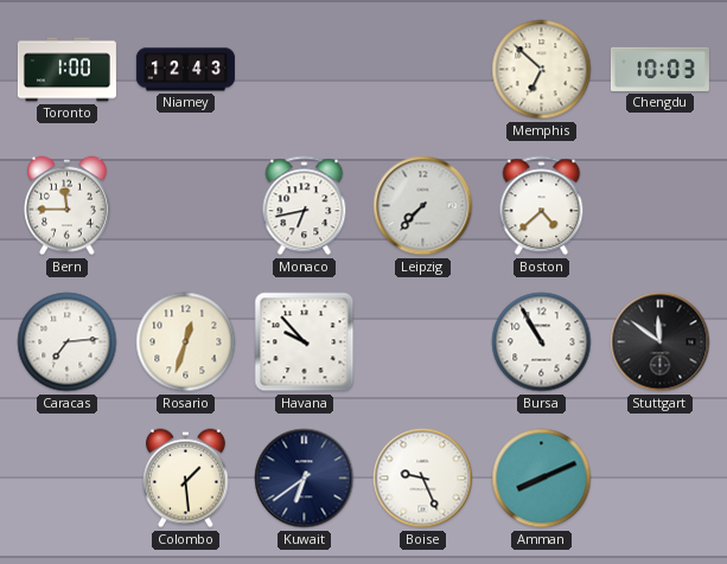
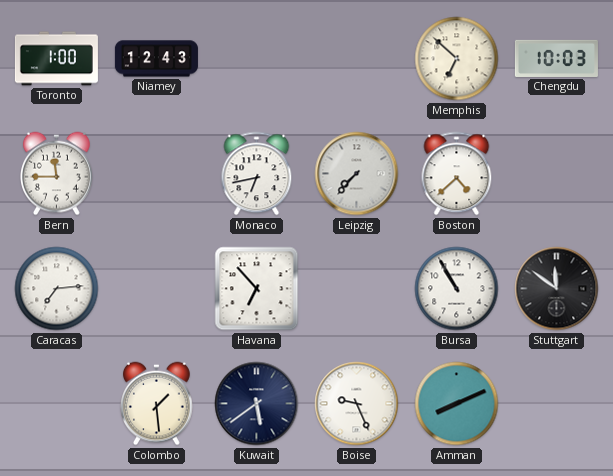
Rosario: 12:33 -> none (186, 342)
Havana: 9:53 -> 6:53 (257, 289)
Kuwait: 6:39 -> 5:39 (257, 404)
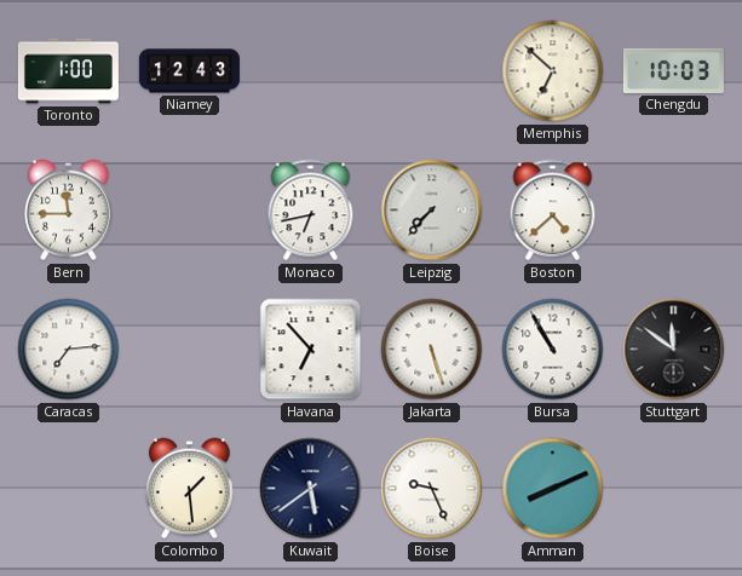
Jakarta: none -> 5:27 (432, 350)
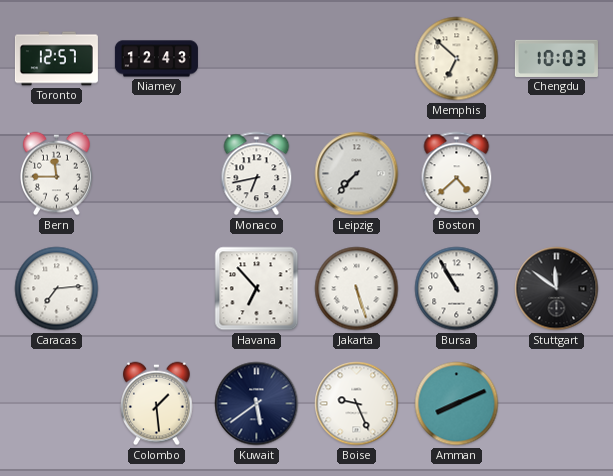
Toronto: 1:00 -> 12:57 (56, 59)
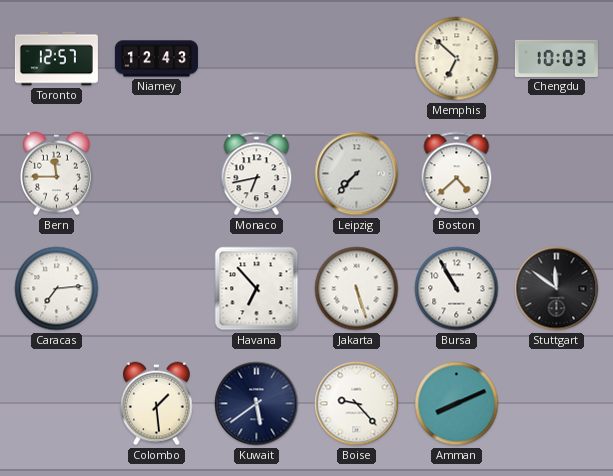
Boise: 9:26 -> 9:23 (357, 404)
